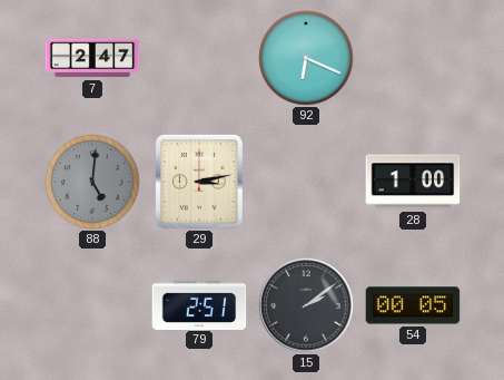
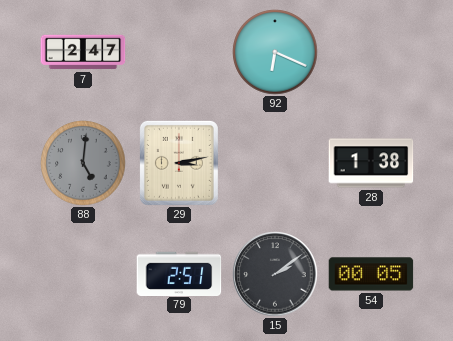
28: 1:00 -> 1:38 (371, 163)
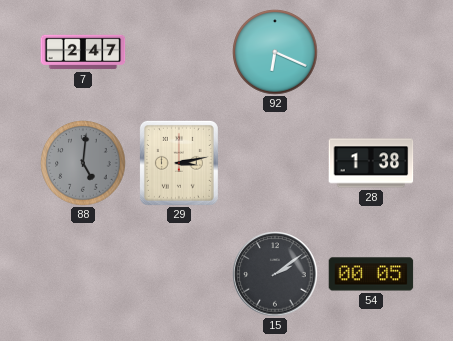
79: 2:51 -> none (179, 273)
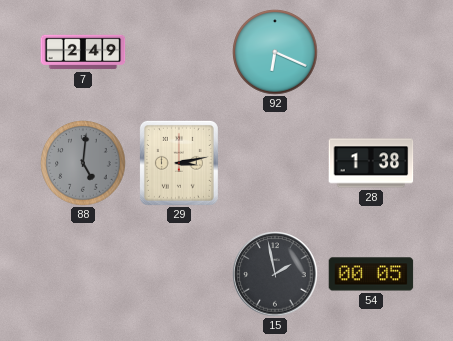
7: 2:47 -> 2:49 (83, 52)
15: 2:09 -> 1:58 (275, 274)
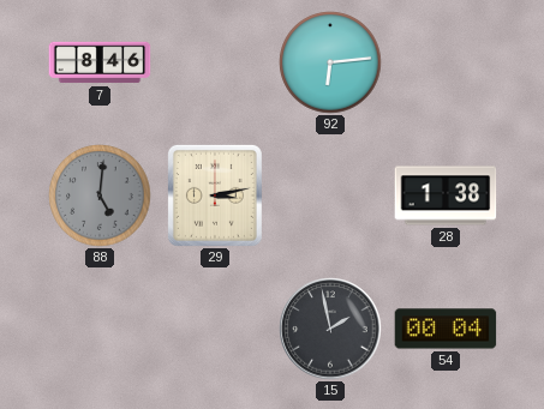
7: 2:49 -> 8:46 (100, 62)
92: 6:19 -> 6:14 (330, 62)
54: 00:05 -> 00:04 (446, 329)
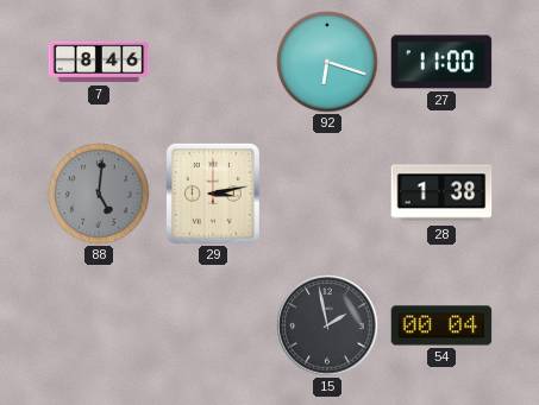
92: 6:14 -> 6:18 (327, 62)
27: none -> 11:00 (441, 62)
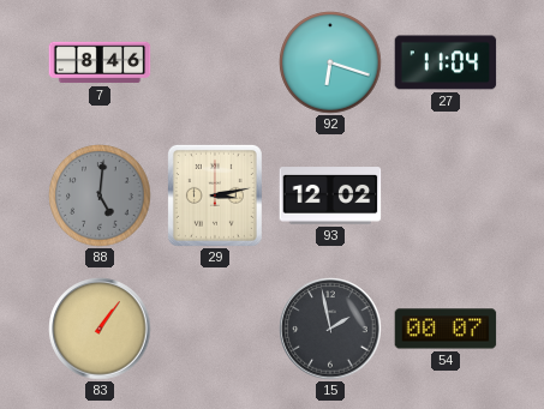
27: 11:00 -> 11:04 (446, 62)
93: none -> 12:02 (330, 196)
28: 1:38 -> none (441, 194)
83: none -> 1:06 (100, 329)
54: 00:04 -> 00:07 (446, 329)
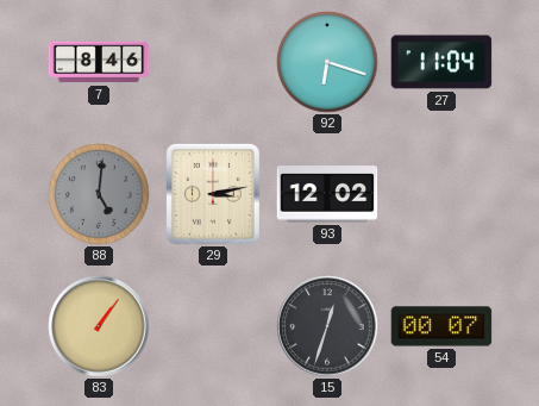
15: 1:58 -> 12:33 (327, 326)
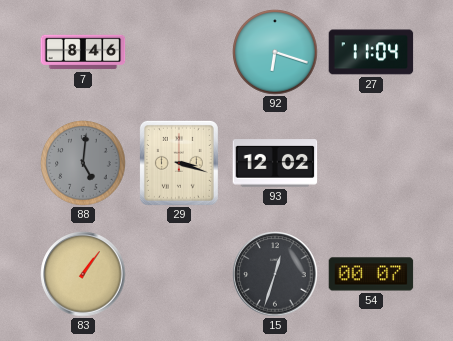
29: 3:13 -> 3:18 (179, 163)
